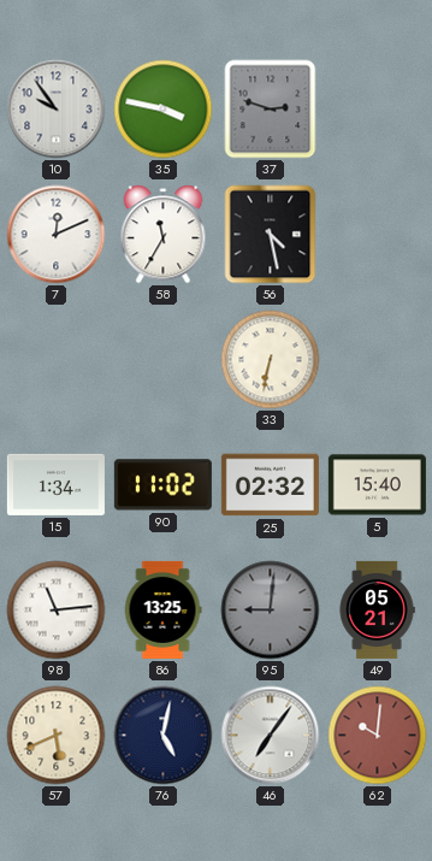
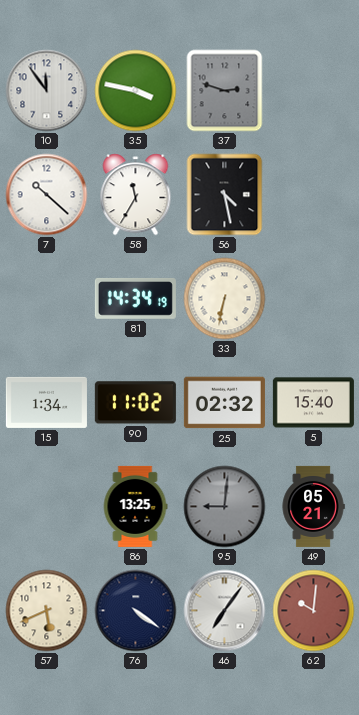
10: 9:54 -> 11:54 (47, 91)
7: 12:11 -> 10:22 (47, 195)
81: none -> 14:34 (135, 298)
98: 11:14 -> none (57, 611)
76: 5:02 -> 4:21 (136, 611)
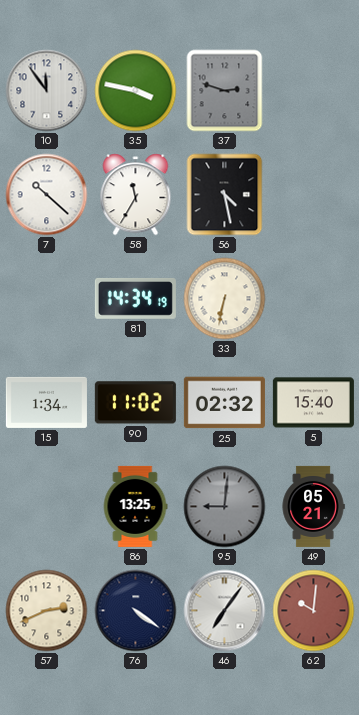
57: 5:41 -> 2:41 (47, 611)
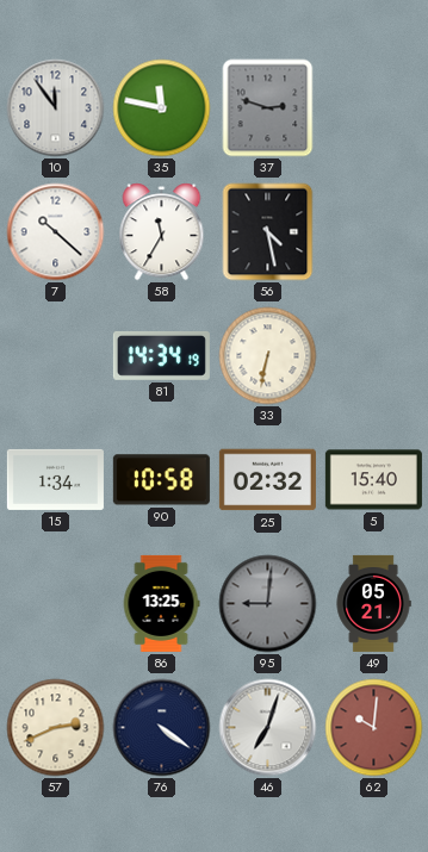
35: 3:47 -> 11:47 (162, 108)
90: 11:02 -> 10:58 (161, 480)
46: 7:06 -> 7:03 (268, 728)
